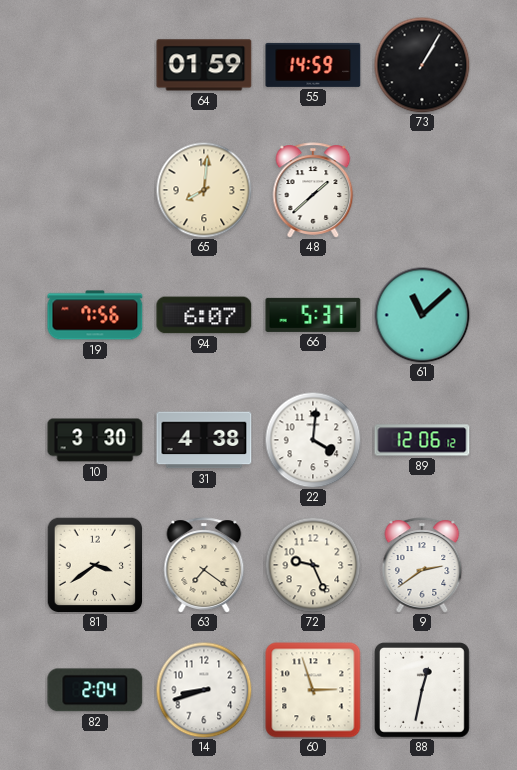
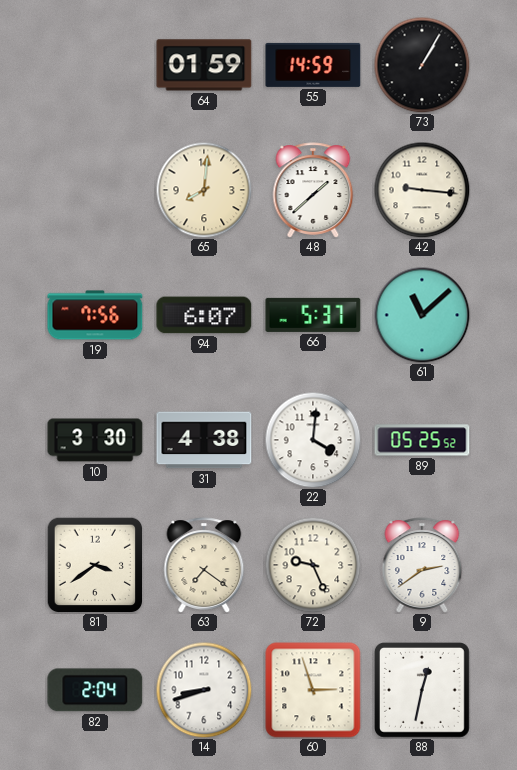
42: none -> 9:16 (422, 190)
89: 12:06 -> 05:25 (422, 440)
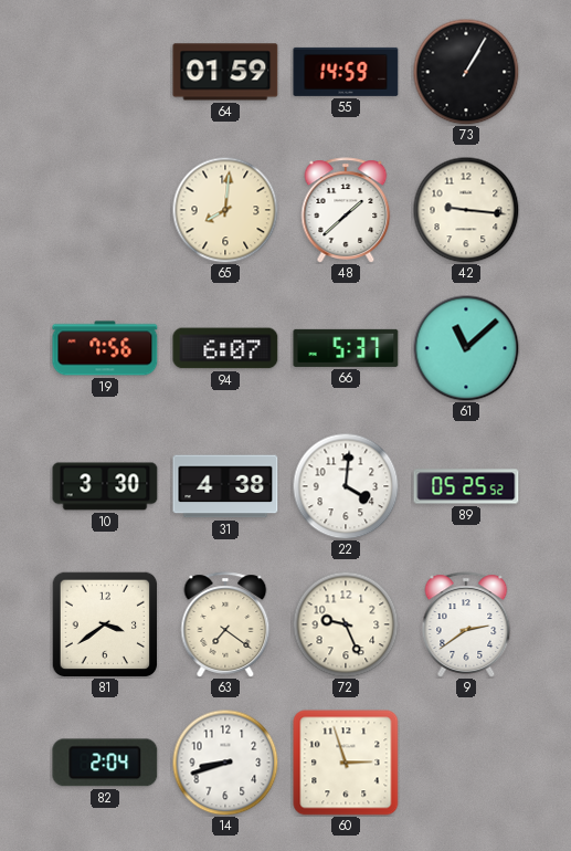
88: 12:32 -> none (423, 691)
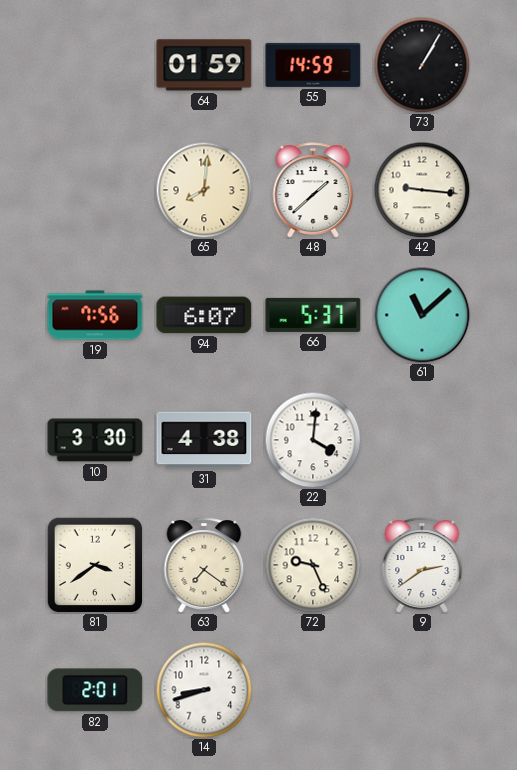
89: 05:25 -> none (466, 486)
82: 2:04 -> 2:01 (95, 690)
60: 2:57 -> none (346, 763)
